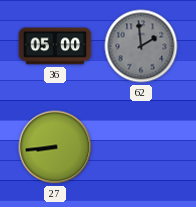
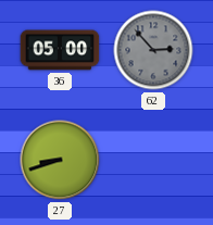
62: 1:59 -> 2:53 (153, 50)
27: 8:44 -> 8:42 (60, 160)
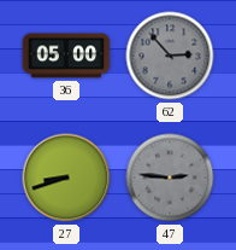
47: none -> 2:46 (170, 178)
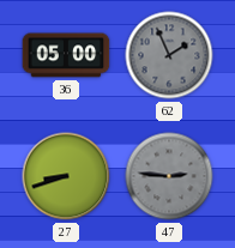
62: 2:53 -> 1:56 (169, 55)
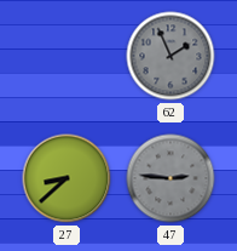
36: 05:00 -> none (66, 55)
27: 8:42 -> 8:38 (67, 178)
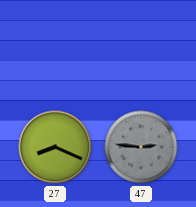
62: 1:56 -> none (170, 56)
27: 8:38 -> 8:19 (55, 147)
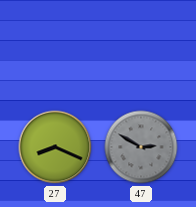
47: 2:46 -> 2:50 (141, 147)
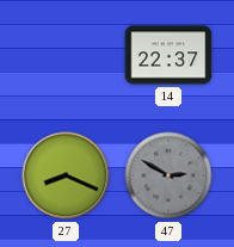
14: none -> 22:37 (168, 55)
